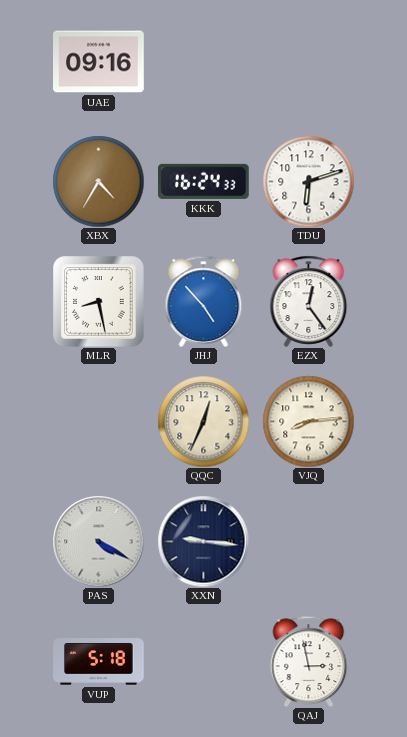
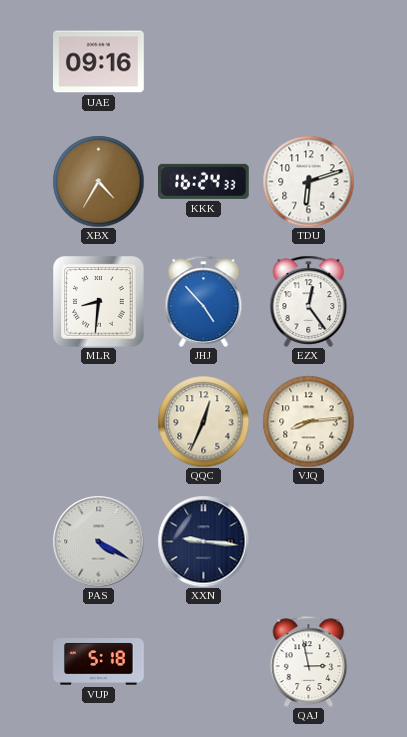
MLR: 8:28 -> 8:31 (98, 301)
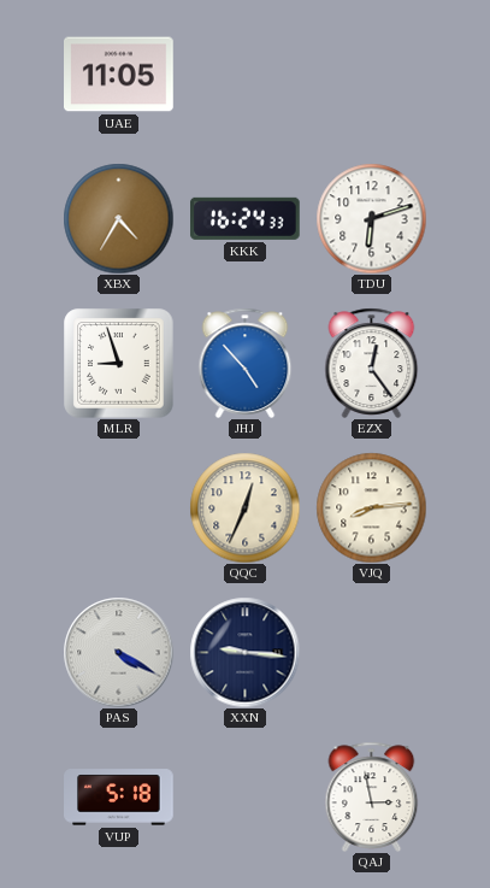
UAE: 09:16 -> 11:05 (119, 75)
MLR: 8:31 -> 8:57 (118, 363)
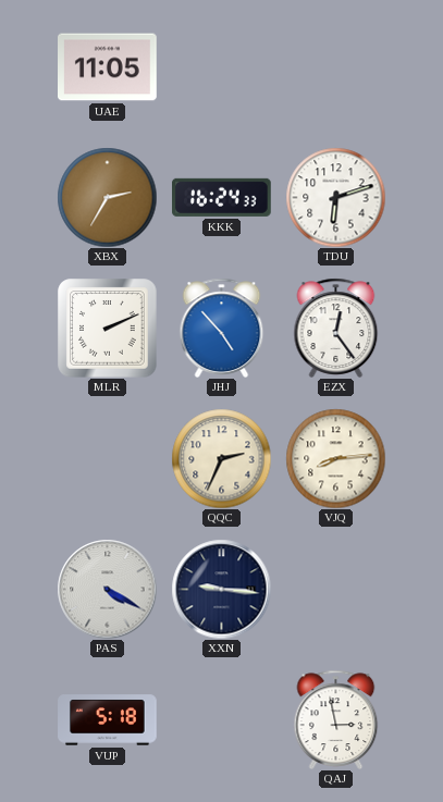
XBX: 4:35 -> 2:35 (107, 197)
MLR: 8:57 -> 2:11 (107, 328)
QQC: 12:34 -> 2:34 (221, 458)
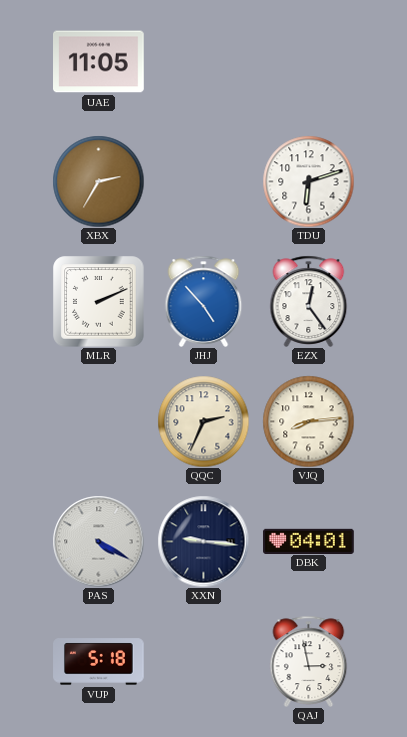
KKK: 16:24 -> none (222, 197)
DBK: none -> 04:01 (309, 541)
